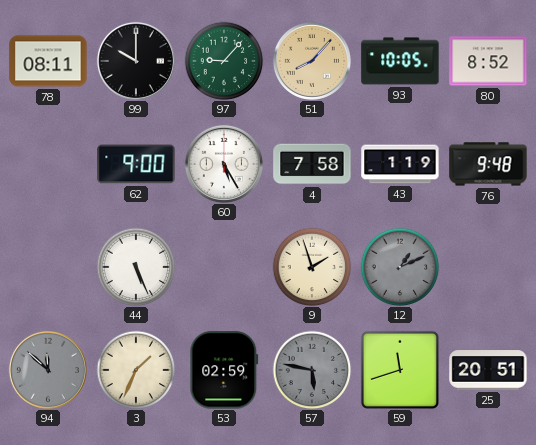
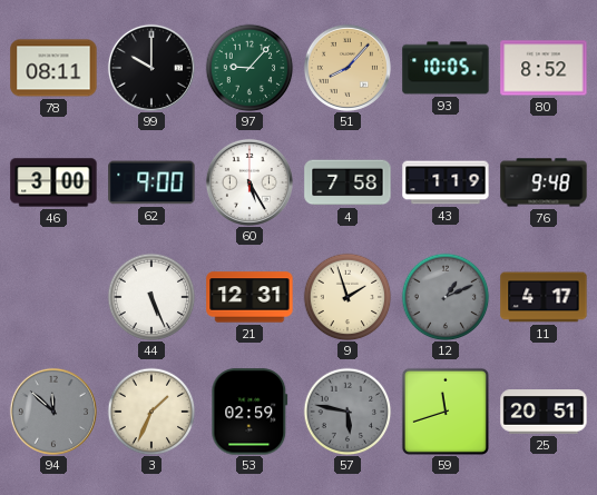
46: none -> 3:00 (53, 182)
21: none -> 12:31 (249, 297)
11: none -> 4:17 (544, 297)
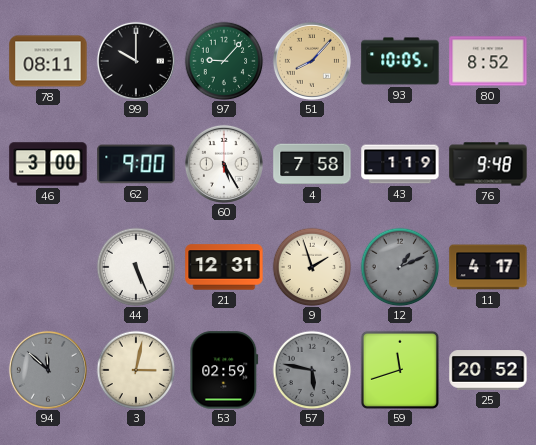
3: 1:34 -> 3:02 (136, 370)
25: 20:51 -> 20:52 (488, 370)
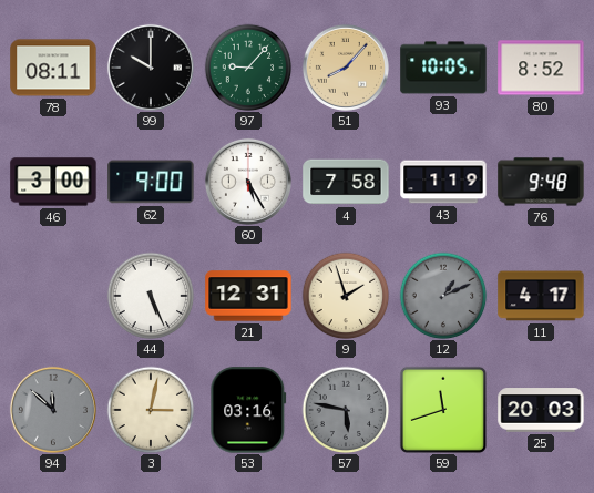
53: 02:59 -> 03:16 (248, 410)
25: 20:52 -> 20:03 (541, 410)
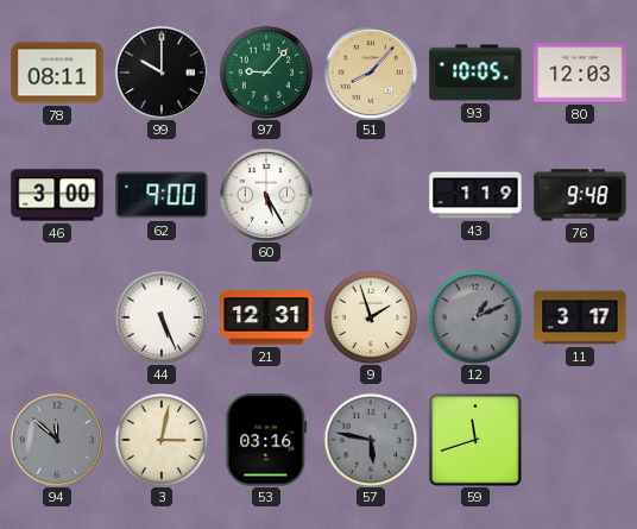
80: 8:52 -> 12:03 (580, 73)
4: 7:58 -> none (346, 182)
11: 4:17 -> 3:17 (580, 317)
25: 20:03 -> none (541, 410)
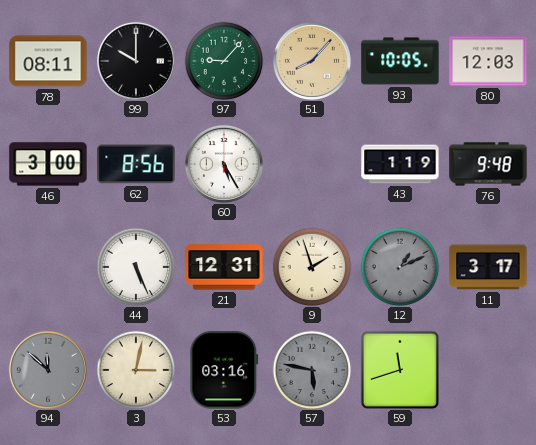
62: 9:00 -> 8:56 (136, 164)
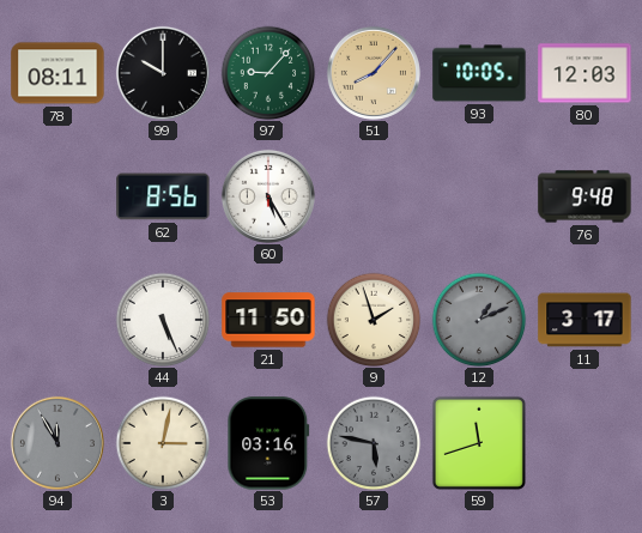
46: 3:00 -> none (48, 164)
43: 1:19 -> none (400, 164)
21: 12:31 -> 11:50 (268, 320)
94: 11:52 -> 11:55 (57, 443)
